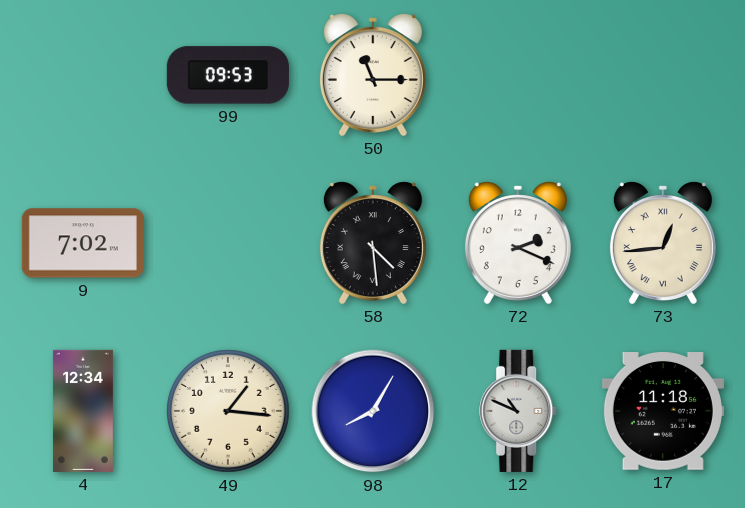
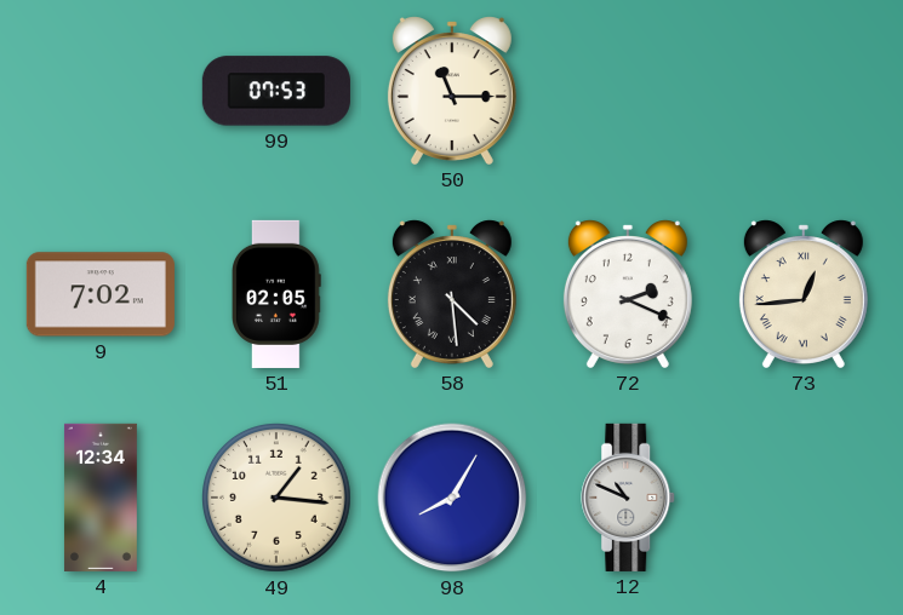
99: 09:53 -> 07:53 (276, 91)
51: none -> 02:05 (278, 294)
17: 11:18 -> none (663, 412)
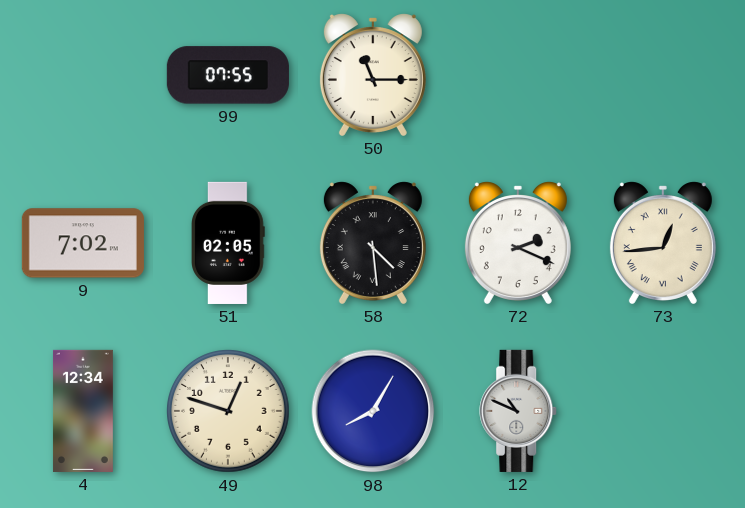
99: 07:53 -> 07:55 (228, 75)
49: 1:16 -> 12:48 (229, 412)
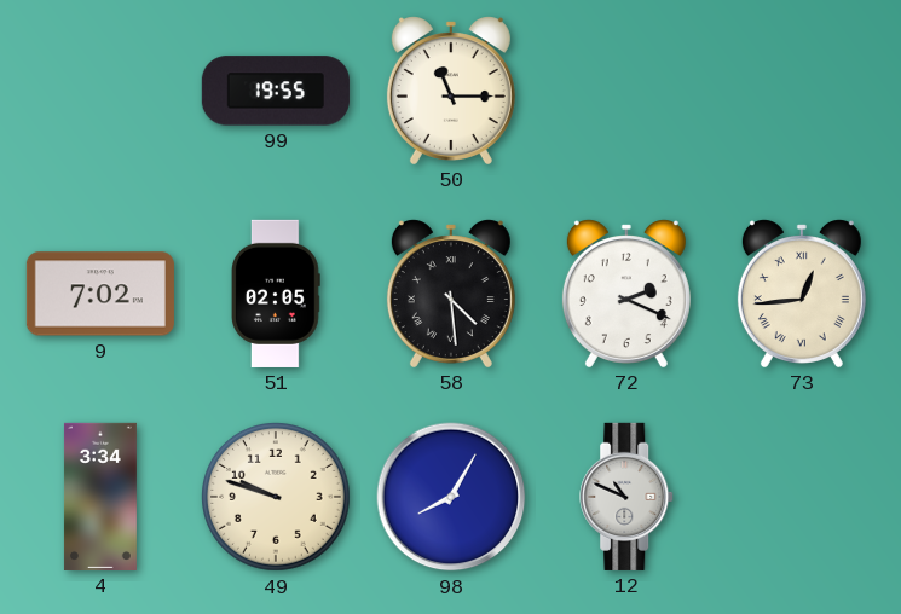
99: 07:55 -> 19:55 (276, 91)
4: 12:34 -> 3:34 (100, 497)
49: 12:48 -> 9:48 (277, 498)
